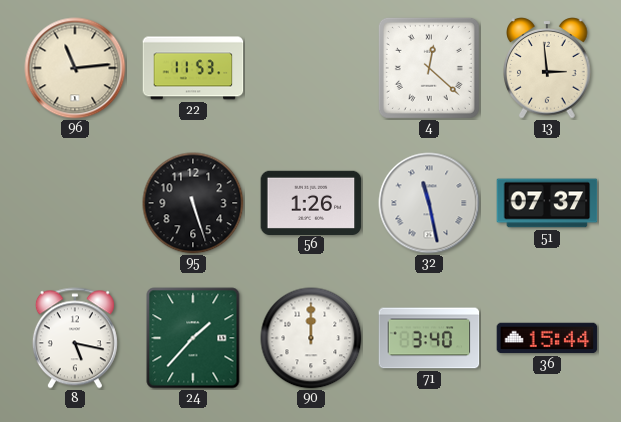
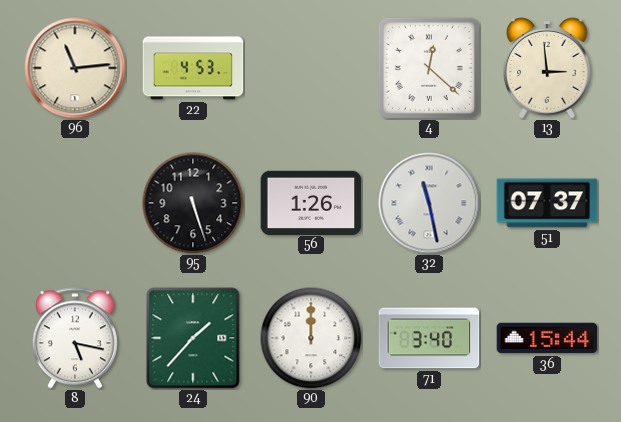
22: 11:53 -> 4:53 (193, 68)
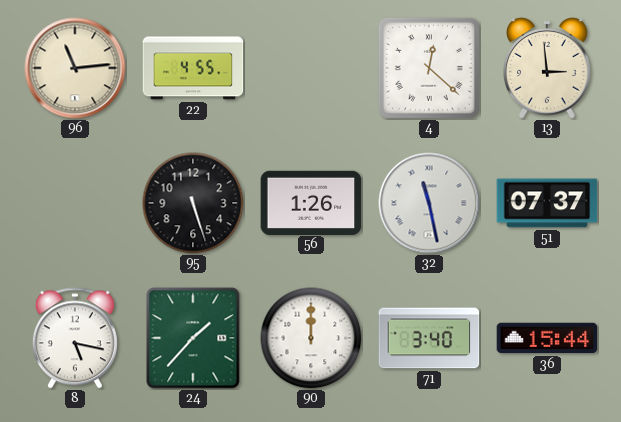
22: 4:53 -> 4:55 (193, 68)
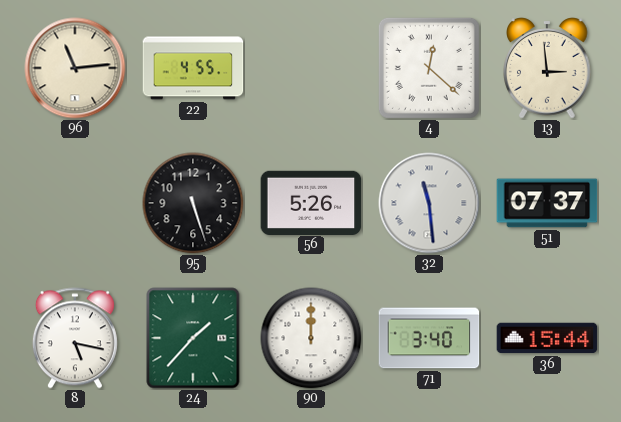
56: 1:26 -> 5:26 (311, 202)
32: 11:28 -> 11:29 (429, 203)
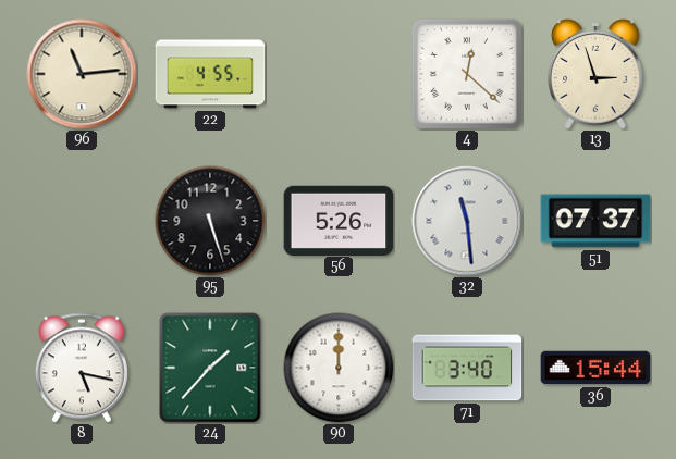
13: 2:59 -> 2:57 (595, 74)
